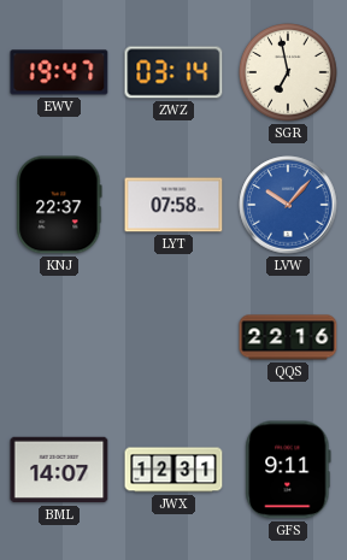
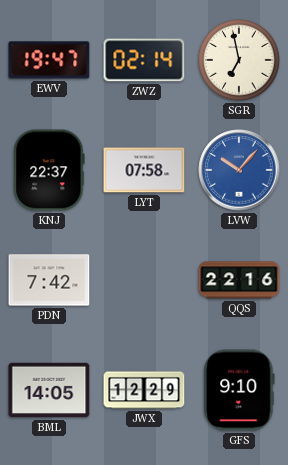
ZWZ: 03:14 -> 02:14 (144, 60)
PDN: none -> 7:42 (49, 280)
BML: 14:07 -> 14:05 (49, 390)
JWX: 12:31 -> 12:29 (144, 390)
GFS: 9:11 -> 9:10 (239, 390)
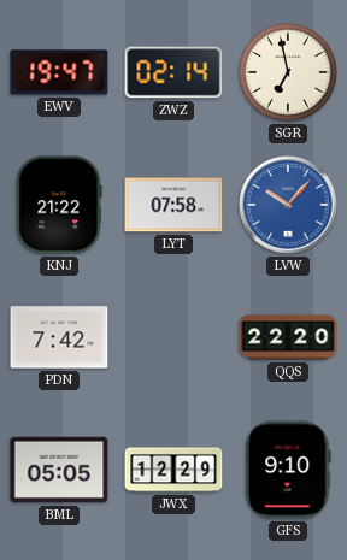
KNJ: 22:37 -> 21:22 (59, 205)
QQS: 22:16 -> 22:20 (288, 337)
BML: 14:05 -> 05:05 (59, 470)
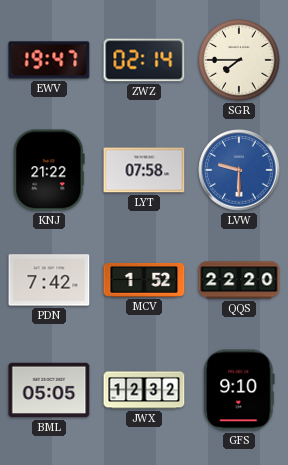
SGR: 6:58 -> 7:45 (240, 61)
LVW: 10:07 -> 9:30 (239, 170)
MCV: none -> 1:52 (144, 280)
JWX: 12:29 -> 12:32 (144, 390)
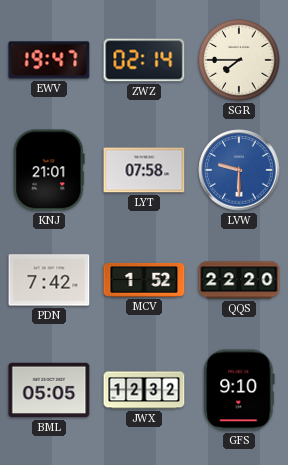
KNJ: 21:22 -> 21:01 (49, 170)
